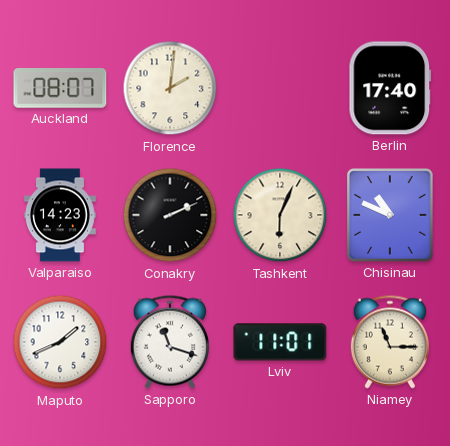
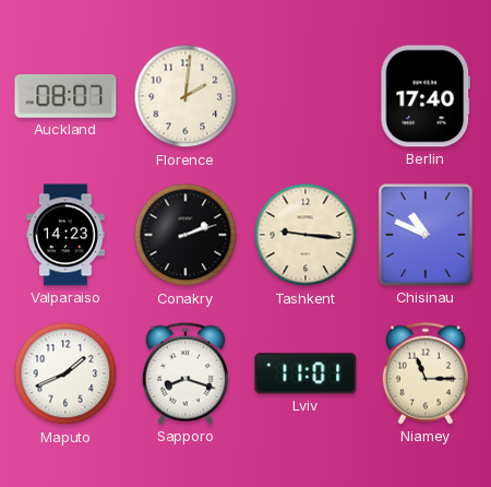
Conakry: 2:11 -> 2:12 (185, 235)
Tashkent: 6:04 -> 9:16 (306, 235)
Sapporo: 11:18 -> 8:18 (185, 373)
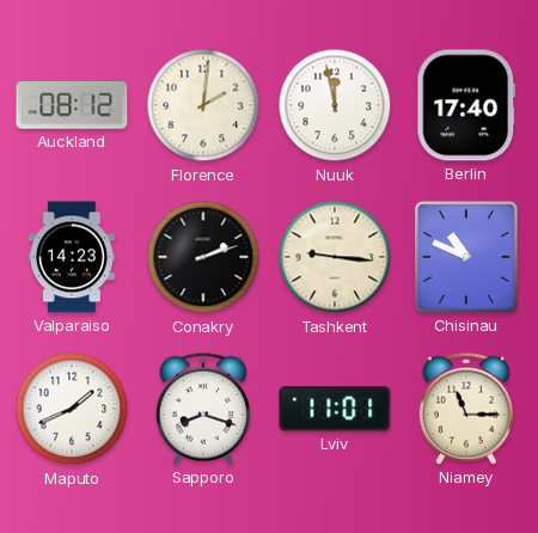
Auckland: 08:07 -> 08:12 (72, 105)
Nuuk: none -> 11:58 (335, 105)
